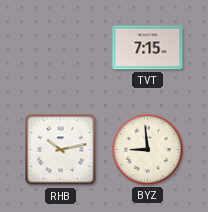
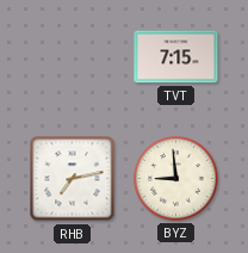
RHB: 10:13 -> 7:13 (73, 179)
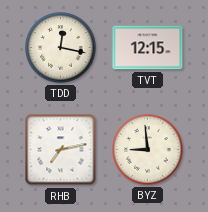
TDD: none -> 12:17 (61, 48)
TVT: 7:15 -> 12:15 (148, 48)
